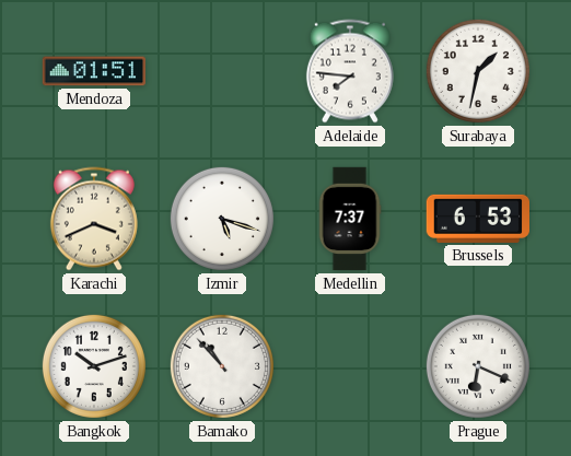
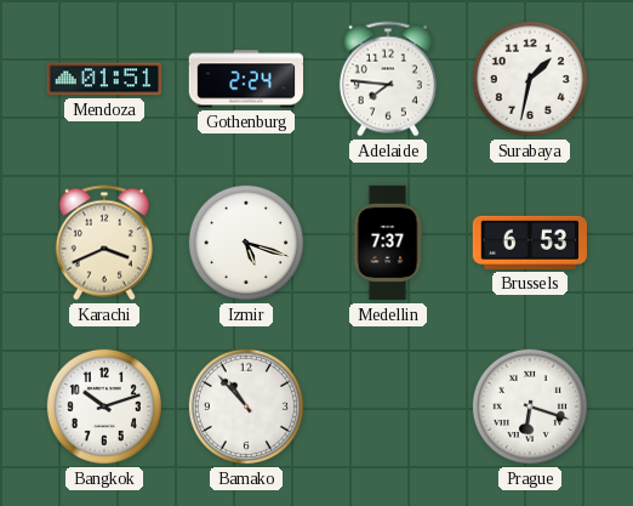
Gothenburg: none -> 2:24 (245, 79)
Prague: 6:19 -> 6:18 (530, 406)
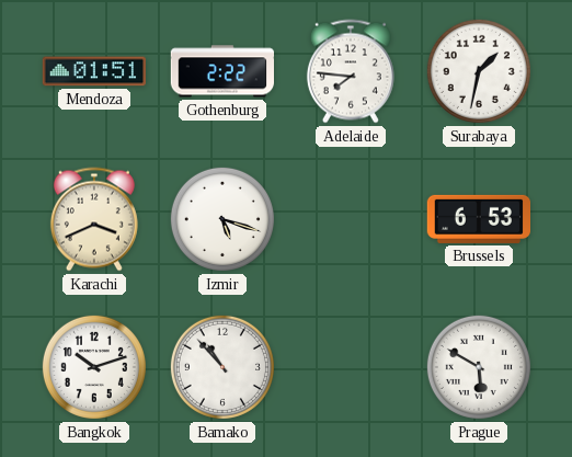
Gothenburg: 2:24 -> 2:22 (221, 71)
Medellin: 7:37 -> none (388, 243)
Prague: 6:18 -> 5:50 (479, 367)
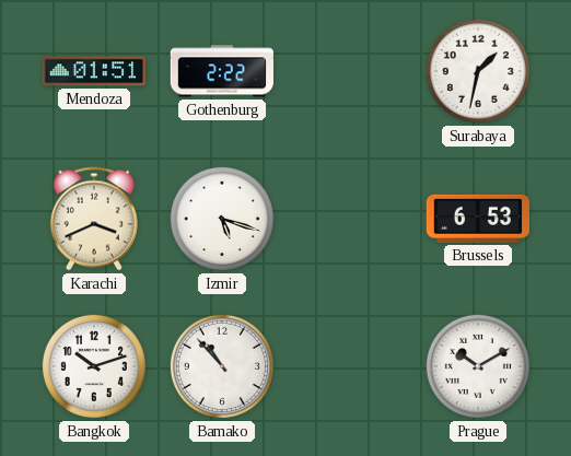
Adelaide: 7:46 -> none (351, 71)
Prague: 5:50 -> 10:10 (478, 366)
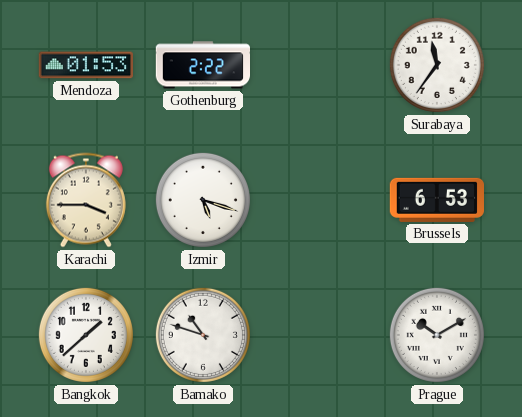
Mendoza: 01:51 -> 01:53 (85, 65)
Surabaya: 1:32 -> 11:36 (437, 65)
Karachi: 3:41 -> 3:45 (86, 200)
Bangkok: 10:12 -> 1:38 (86, 335)
Bamako: 10:53 -> 10:48 (203, 335)
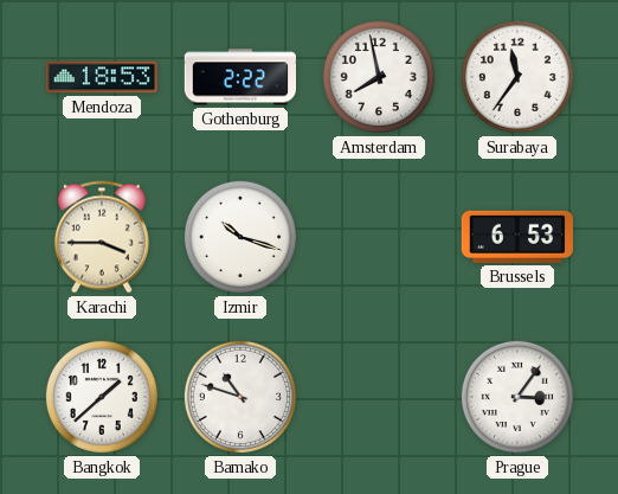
Mendoza: 01:53 -> 18:53 (101, 77)
Amsterdam: none -> 7:58 (379, 77)
Izmir: 5:18 -> 10:18 (240, 237)
Prague: 10:10 -> 3:06 (517, 397)
